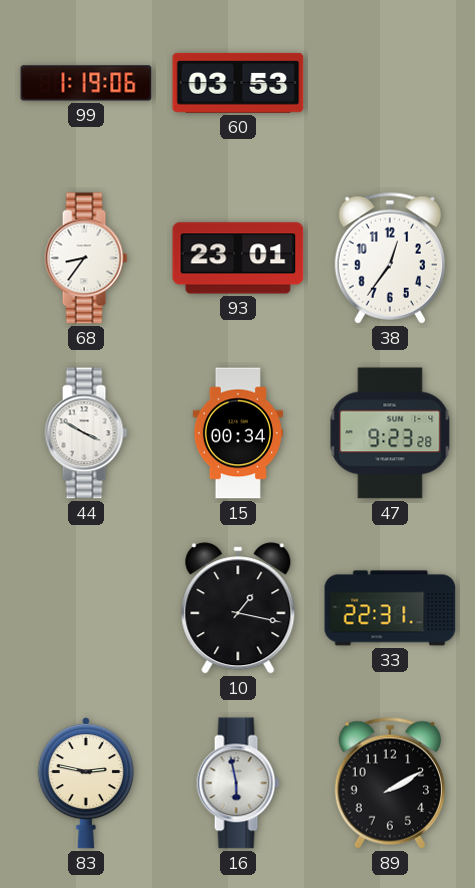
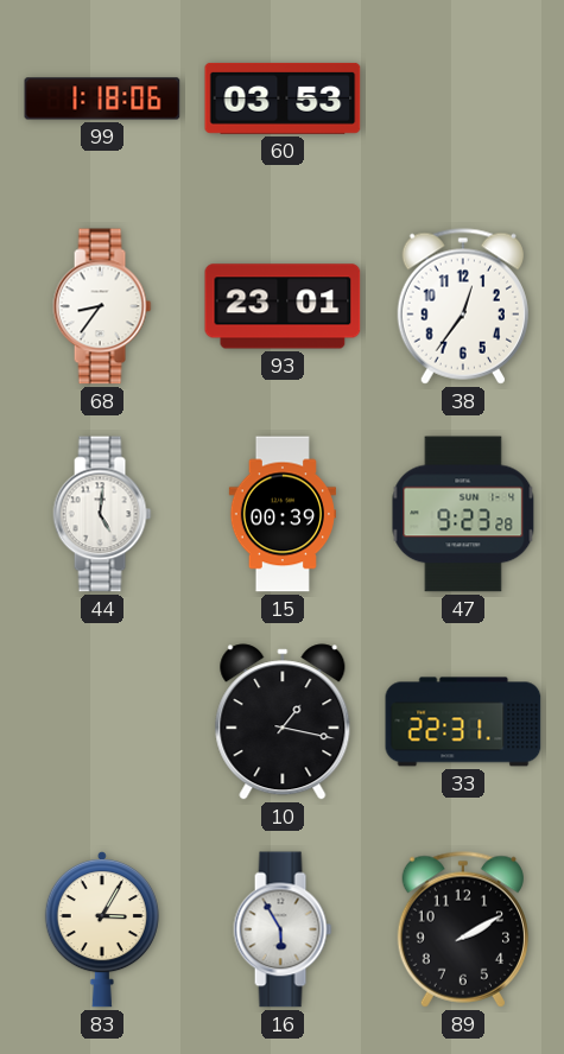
99: 1:19 -> 1:18 (102, 99)
44: 3:50 -> 5:01 (102, 514)
15: 00:34 -> 00:39 (283, 514)
83: 2:47 -> 3:05 (102, 929)
16: 5:58 -> 5:55 (283, 929)
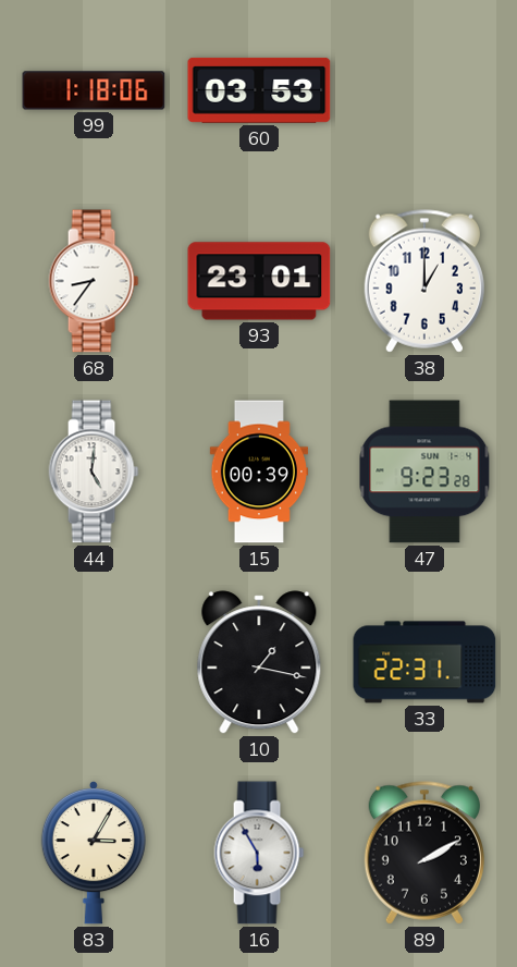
38: 12:36 -> 1:00 (424, 281)
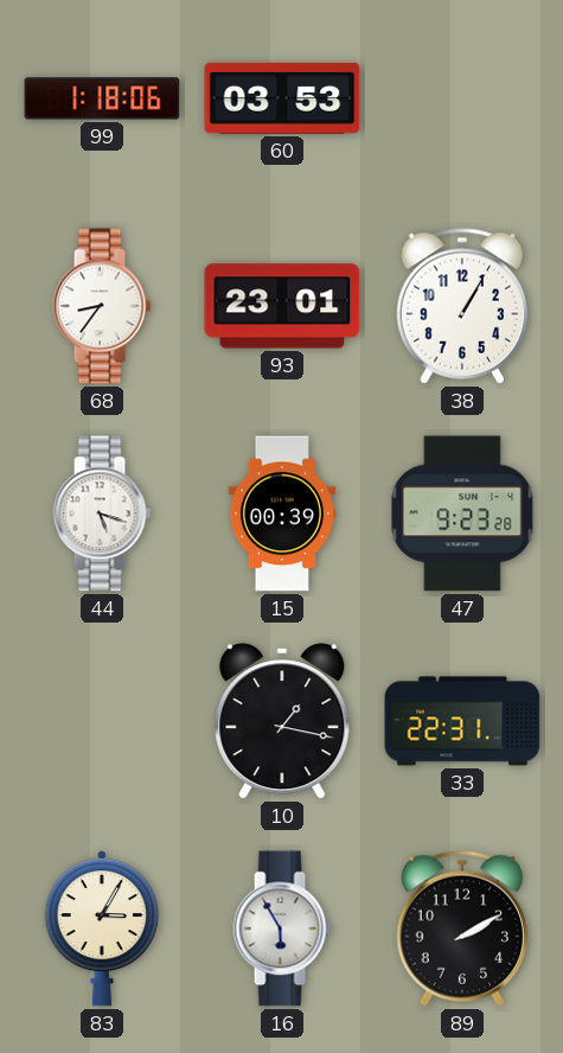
38: 1:00 -> 1:05 (462, 306)
44: 5:01 -> 5:18 (102, 513)
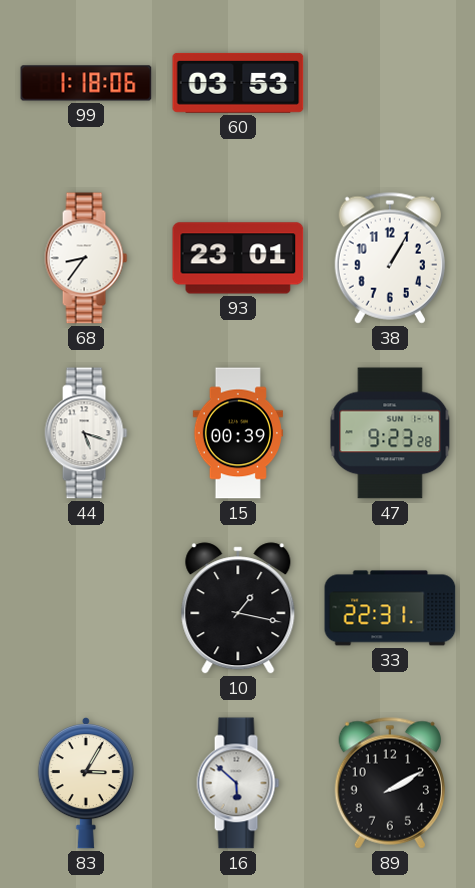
16: 5:55 -> 5:52 (238, 783)
